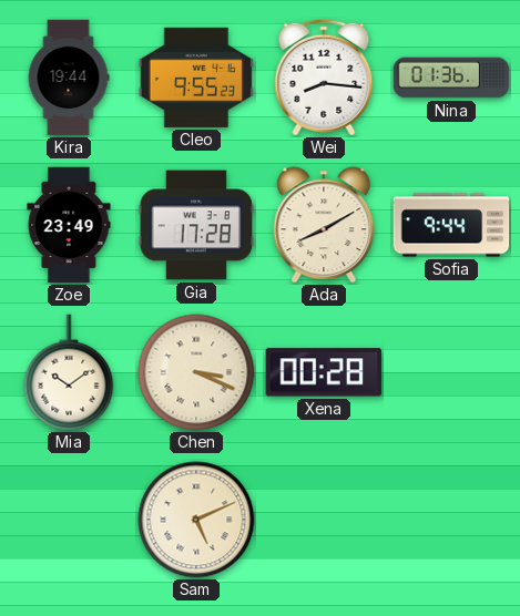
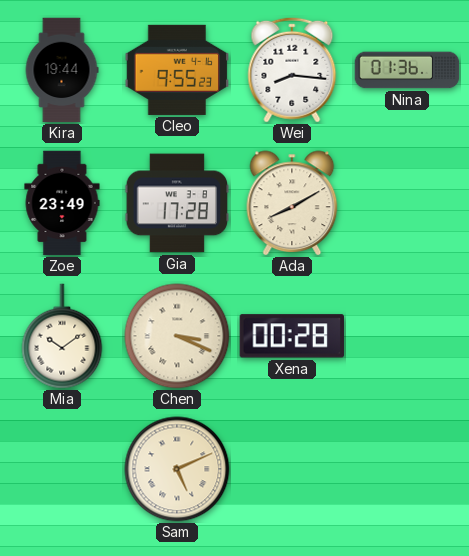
Sofia: 9:44 -> none (451, 225)
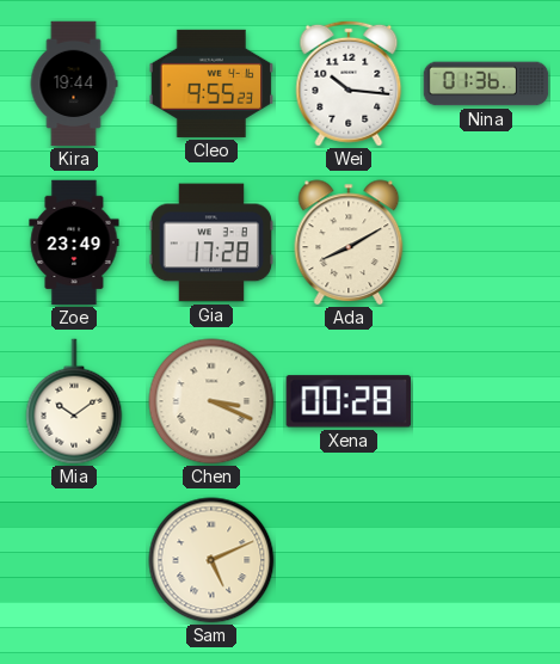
Wei: 8:16 -> 10:16 (349, 84)
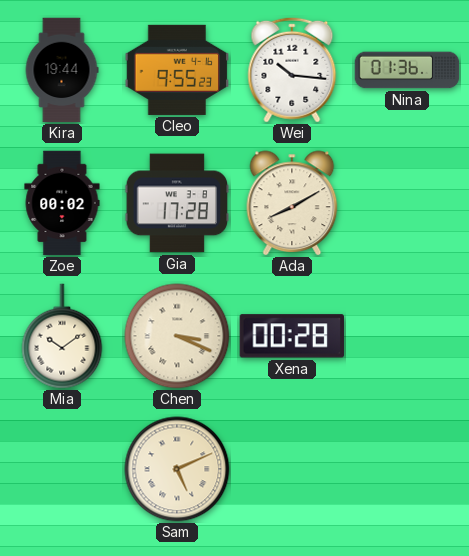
Zoe: 23:49 -> 00:02 (62, 203)
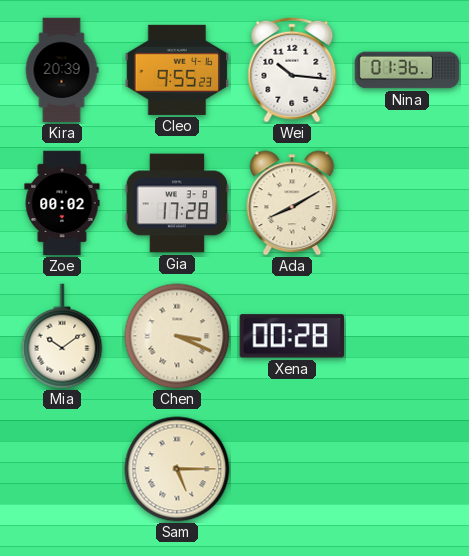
Kira: 19:44 -> 20:39 (62, 70)
Sam: 5:11 -> 5:15 (177, 469)
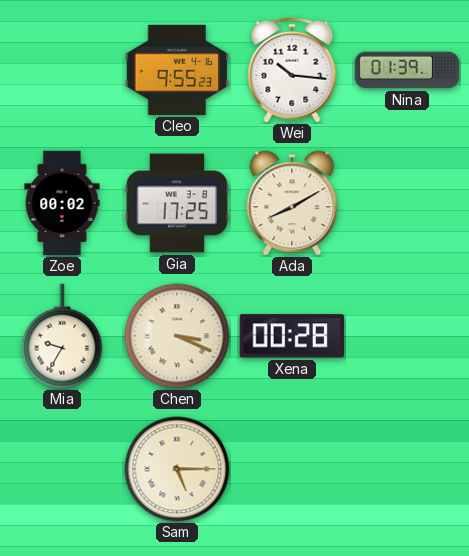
Kira: 20:39 -> none (62, 70)
Nina: 01:36 -> 01:39 (407, 70)
Gia: 17:28 -> 17:25 (177, 203)
Mia: 10:09 -> 9:35 (62, 336)
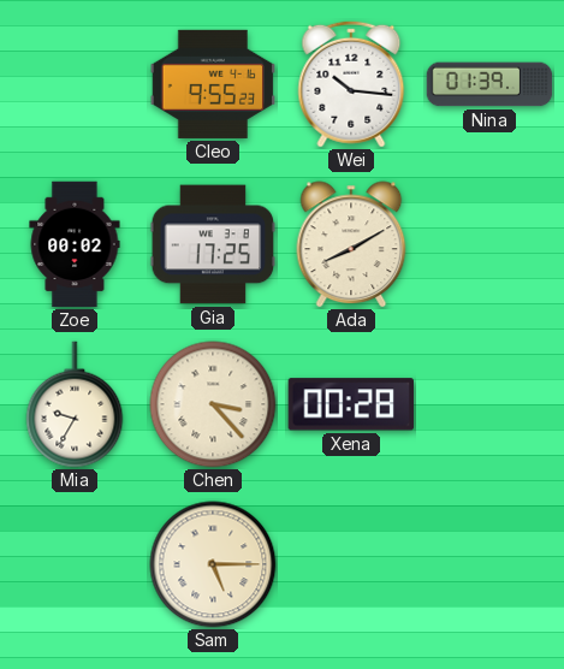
Chen: 3:19 -> 3:23 (213, 404)
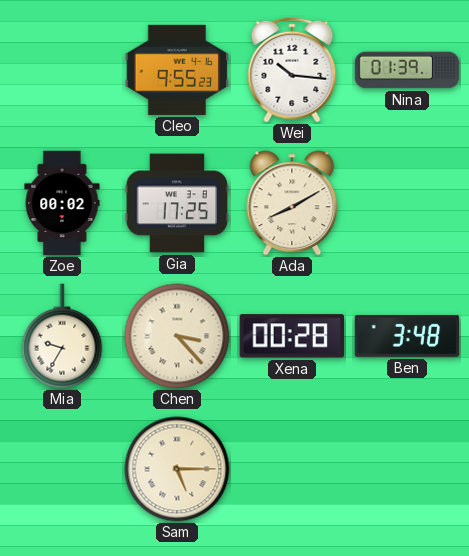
Ben: none -> 3:48 (407, 336)
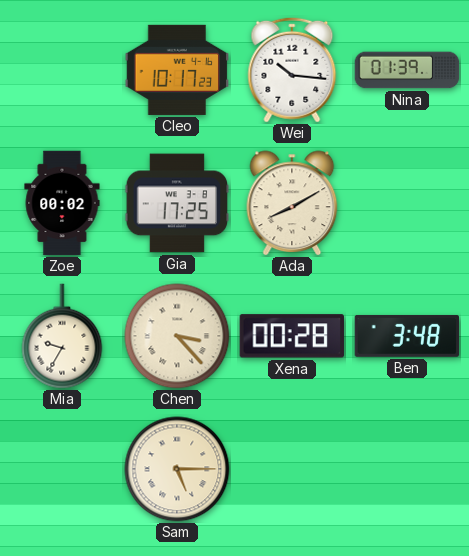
Cleo: 9:55 -> 10:17 (177, 70)
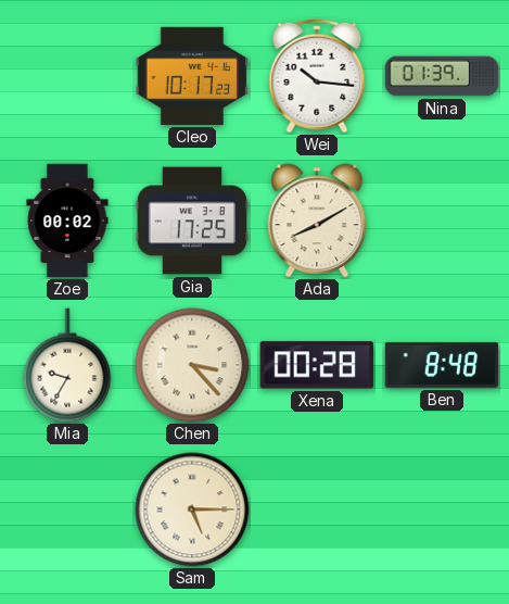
Ben: 3:48 -> 8:48 (442, 365)
